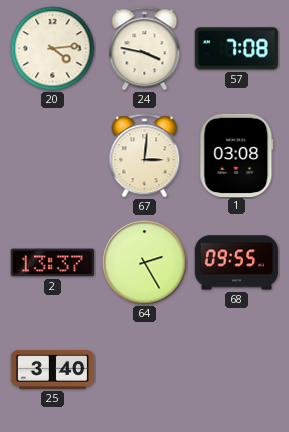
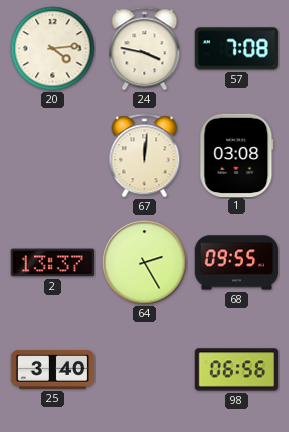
67: 3:01 -> 12:01 (145, 156)
98: none -> 06:56 (237, 370)
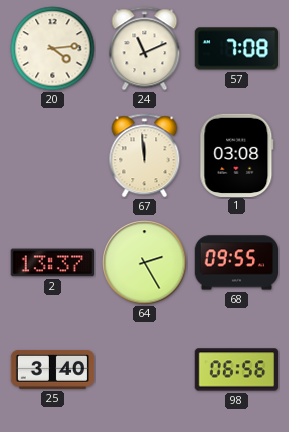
24: 3:47 -> 11:11 (145, 49)
67: 12:01 -> 11:59 (145, 156)
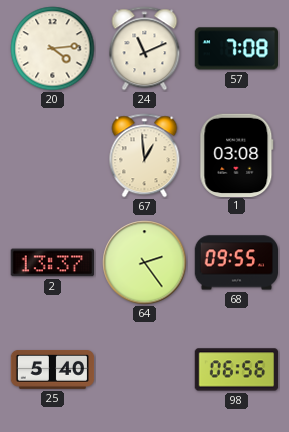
67: 11:59 -> 12:59 (145, 156)
64: 2:25 -> 2:24 (145, 263)
25: 3:40 -> 5:40 (53, 370)
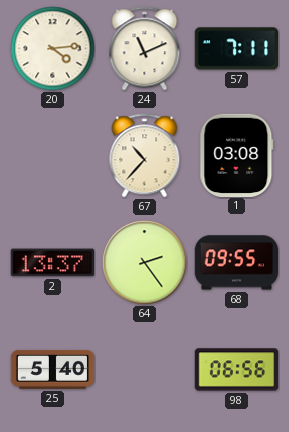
57: 7:08 -> 7:11 (236, 49)
67: 12:59 -> 10:37 (145, 156)
